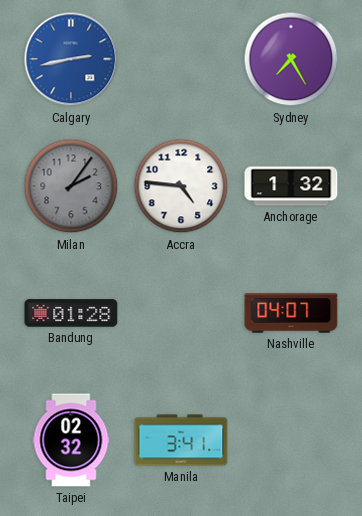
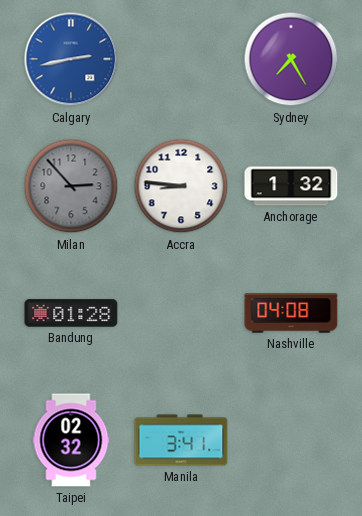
Milan: 2:06 -> 2:53 (71, 186)
Accra: 4:46 -> 8:46 (181, 186)
Nashville: 04:07 -> 04:08 (291, 313)
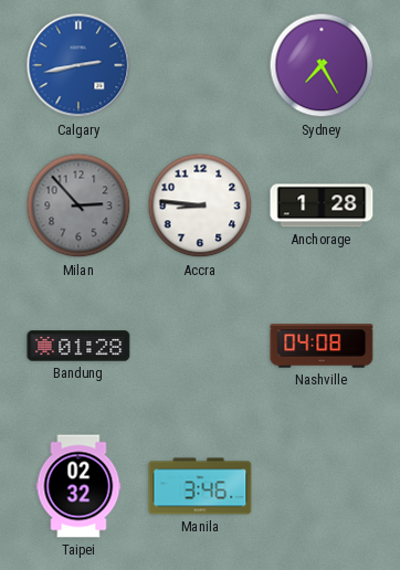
Anchorage: 1:32 -> 1:28 (322, 205)
Manila: 3:41 -> 3:46 (200, 486)
